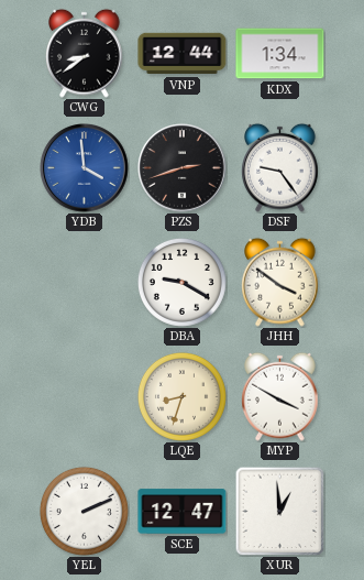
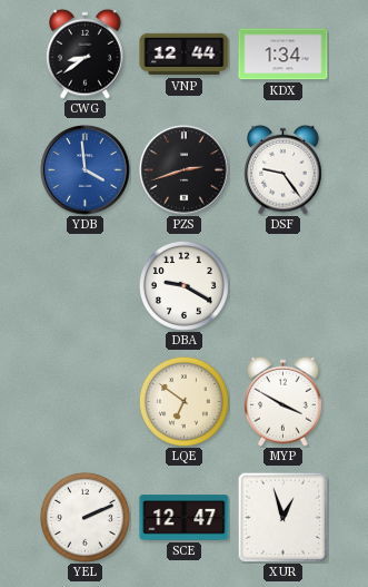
JHH: 3:51 -> none (280, 282)
LQE: 8:33 -> 6:51 (183, 401)
XUR: 12:59 -> 12:57 (282, 517)
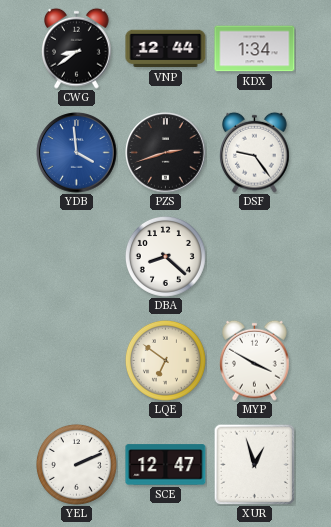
DBA: 9:20 -> 8:22 (165, 256)
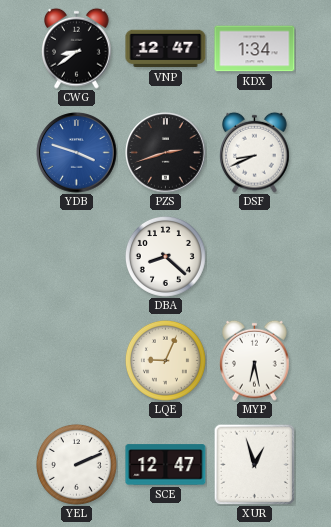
VNP: 12:44 -> 12:47 (166, 49)
YDB: 3:59 -> 3:48 (77, 153)
DSF: 9:24 -> 8:41 (255, 152)
LQE: 6:51 -> 9:04 (165, 360)
MYP: 3:50 -> 6:28 (255, 360)
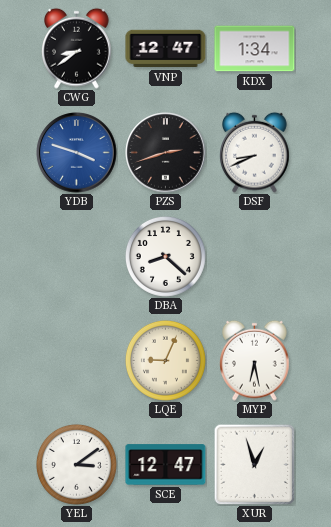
YEL: 2:11 -> 3:09 (76, 464)
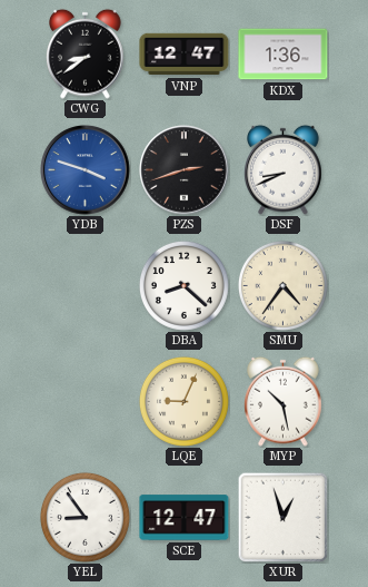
KDX: 1:34 -> 1:36 (284, 55)
SMU: none -> 4:36 (282, 285)
MYP: 6:28 -> 10:28 (284, 401)
YEL: 3:09 -> 8:54 (84, 517)
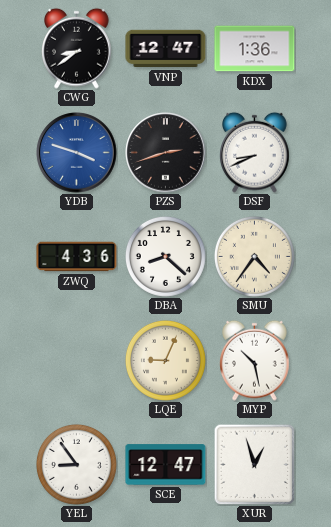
ZWQ: none -> 4:36 (77, 257)
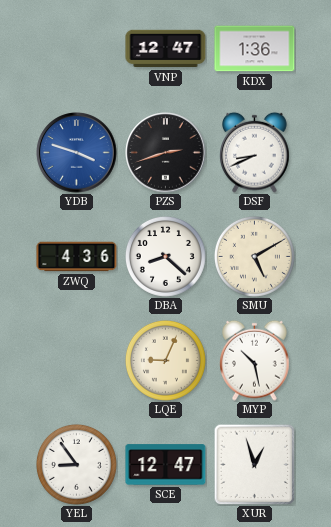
CWG: 8:39 -> none (77, 48)
SMU: 4:36 -> 5:10 (254, 256)
